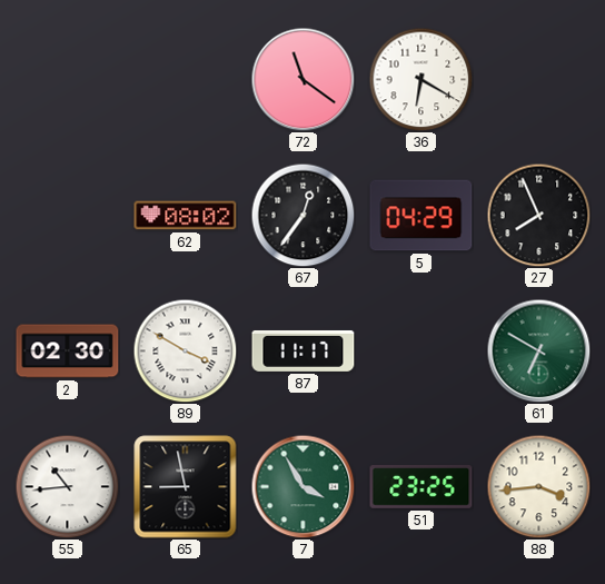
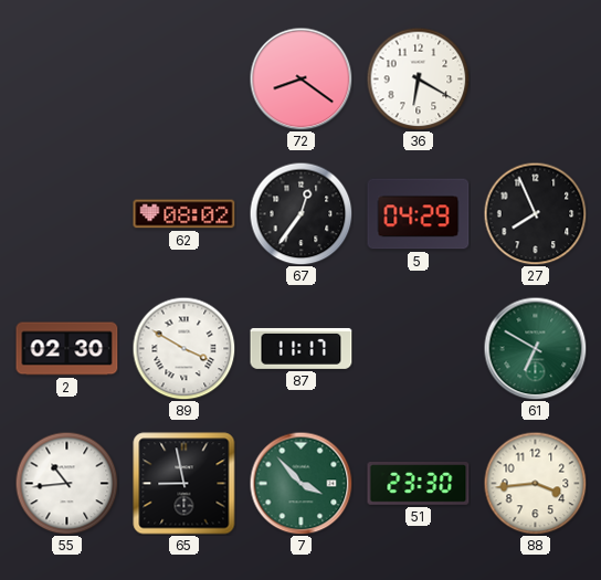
72: 11:21 -> 8:21 (300, 78)
7: 3:55 -> 3:53 (300, 483)
51: 23:25 -> 23:30 (419, 484)
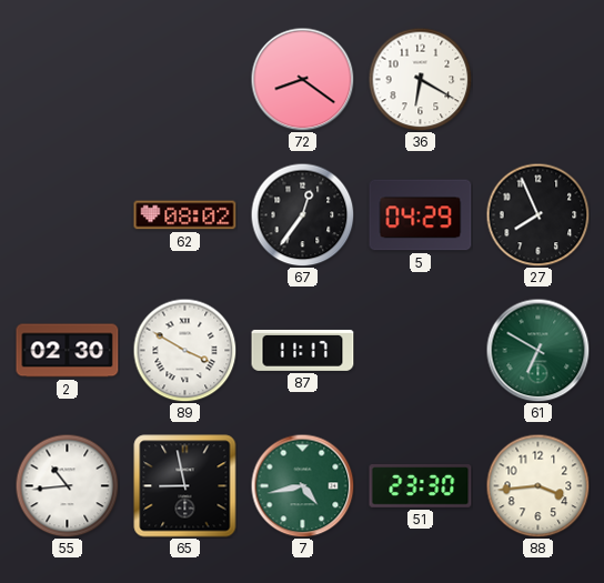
7: 3:53 -> 4:43 (302, 485)
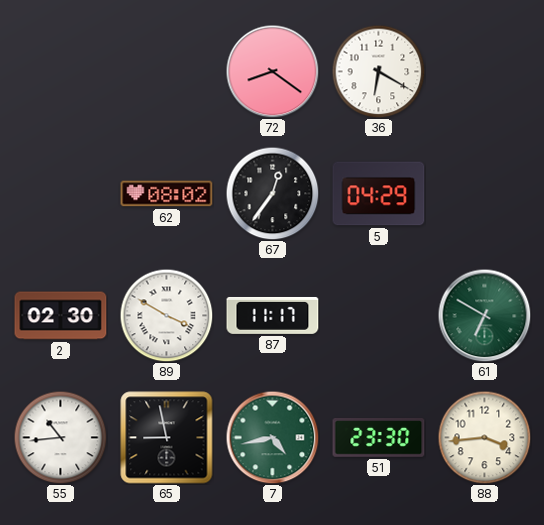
27: 7:56 -> none (537, 214)
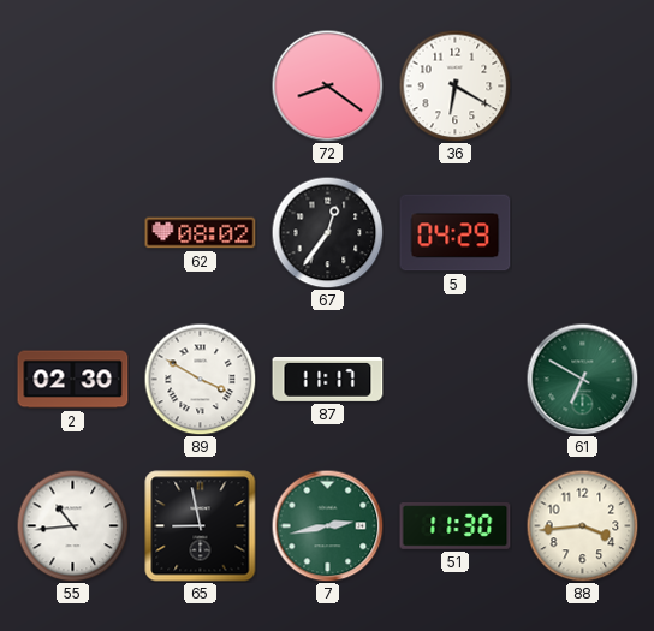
7: 4:43 -> 2:43 (327, 525)
51: 23:30 -> 11:30 (456, 526)
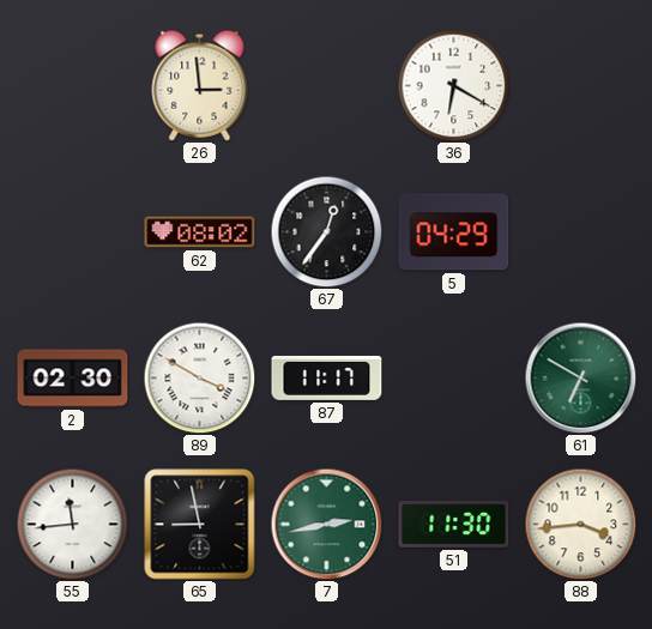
26: none -> 2:59 (200, 85)
72: 8:21 -> none (327, 85)
55: 10:44 -> 11:44 (72, 524)
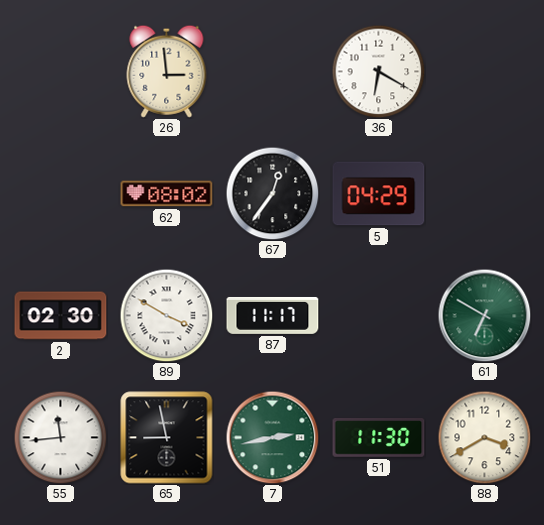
88: 3:44 -> 3:40 (484, 437)
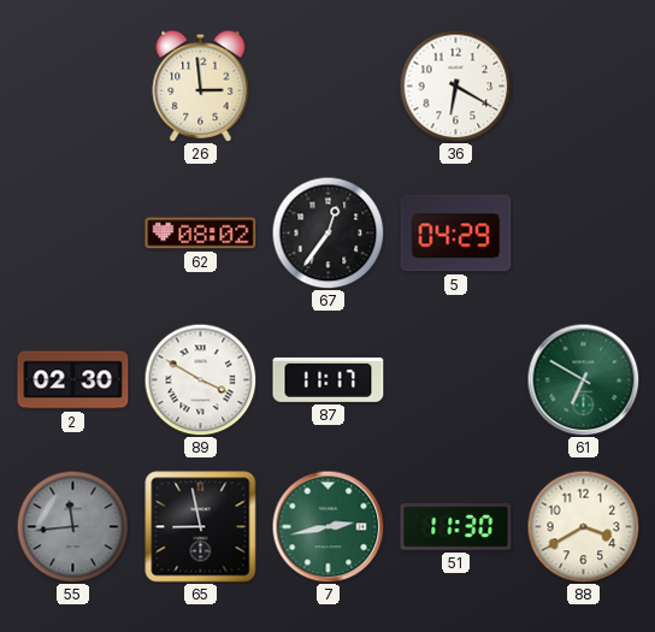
55 dial: white -> grey (72, 526)
